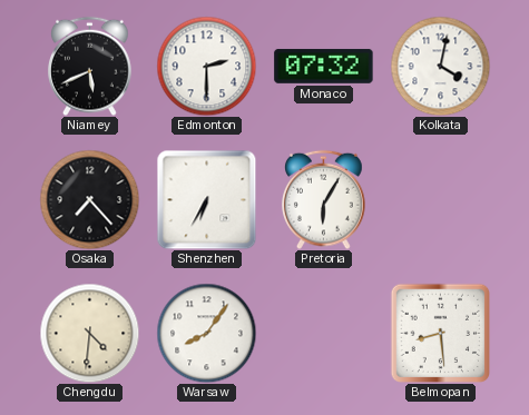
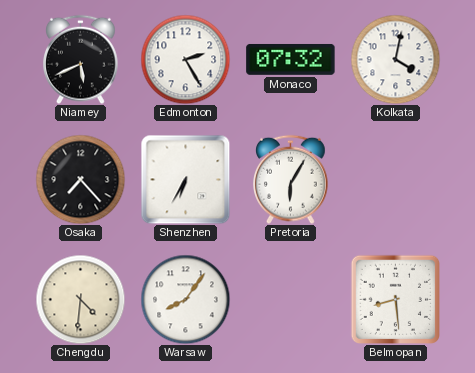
Edmonton: 2:30 -> 2:25 (185, 59)
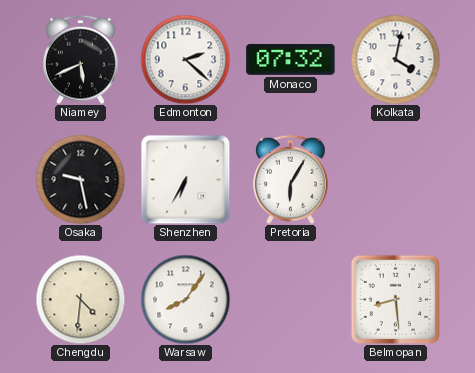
Edmonton: 2:25 -> 2:22 (185, 59)
Osaka: 7:23 -> 9:28 (80, 179)
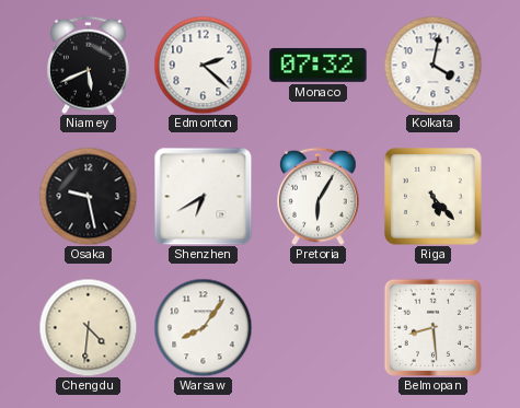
Shenzhen: 6:35 -> 6:40 (203, 196)
Riga: none -> 5:23 (434, 197)
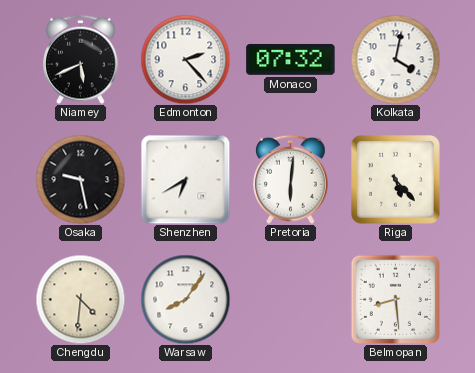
Edmonton: 2:22 -> 2:23 (185, 59)
Pretoria: 6:05 -> 6:01 (291, 179)
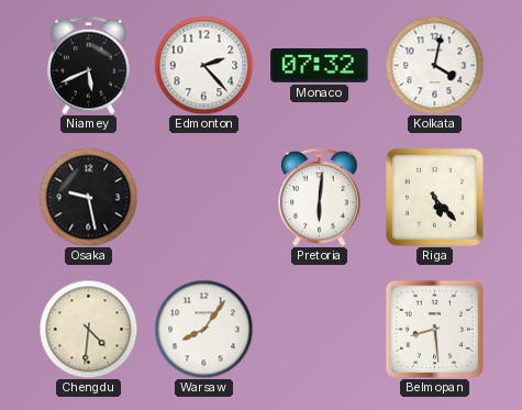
Shenzhen: 6:40 -> none (185, 179)
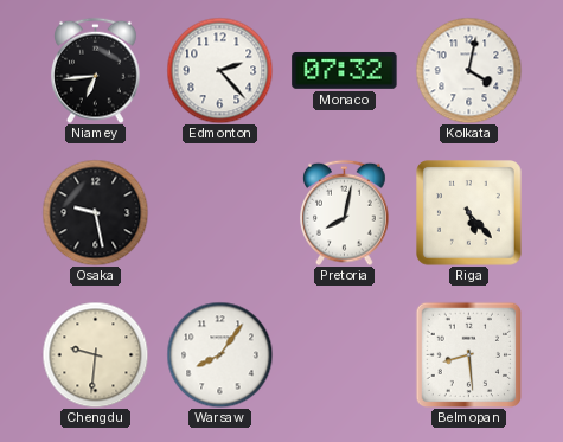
Niamey: 5:41 -> 6:44 (96, 70)
Pretoria: 6:01 -> 8:02 (345, 212)
Chengdu: 4:31 -> 9:31 (95, 354)
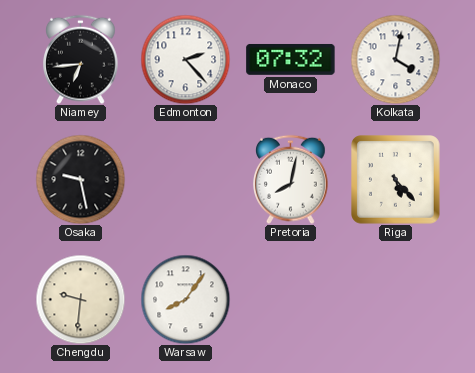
Belmopan: 8:29 -> none (468, 354)
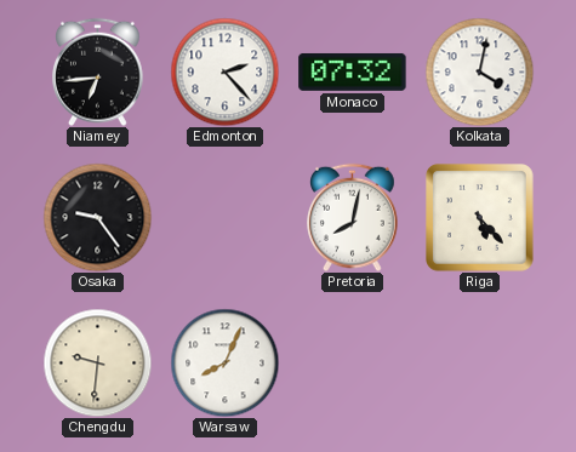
Osaka: 9:28 -> 9:24 (97, 217)
Warsaw: 8:06 -> 8:04 (224, 362)
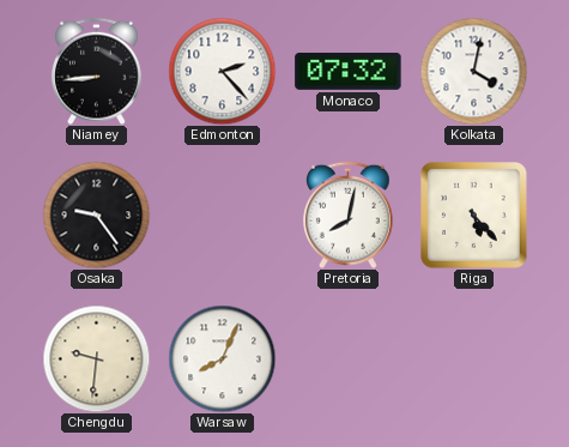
Niamey: 6:44 -> 8:44 (97, 71)
